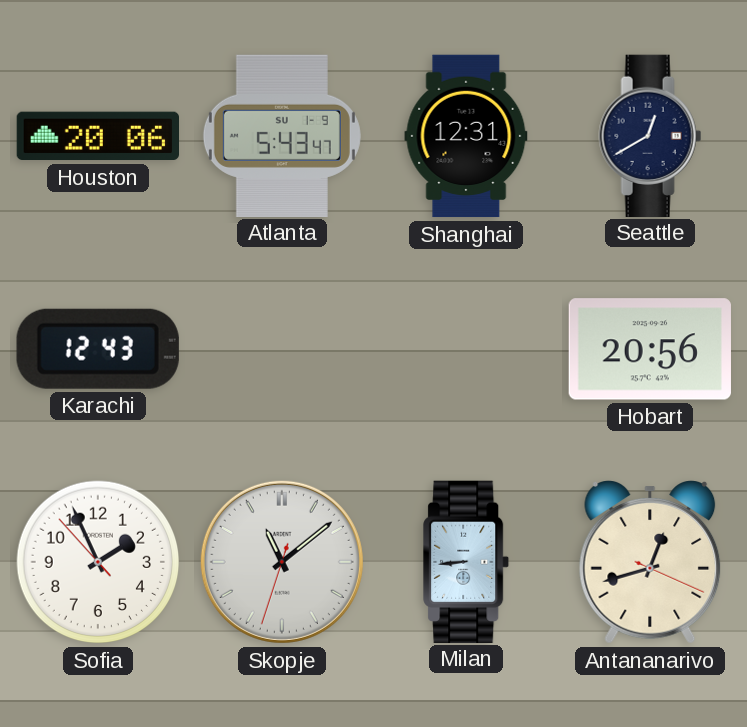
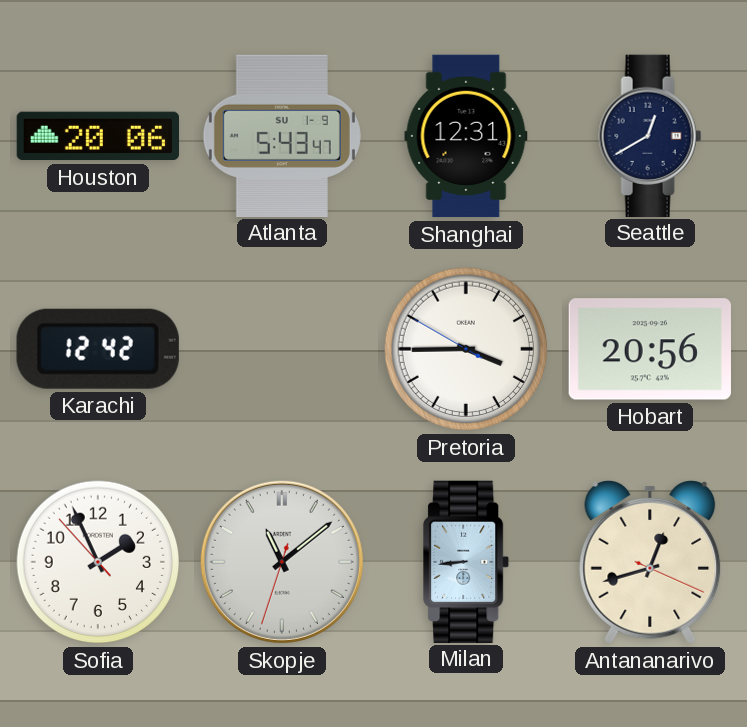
Karachi: 12:43 -> 12:42 (98, 349)
Pretoria: none -> 3:44 (466, 349)
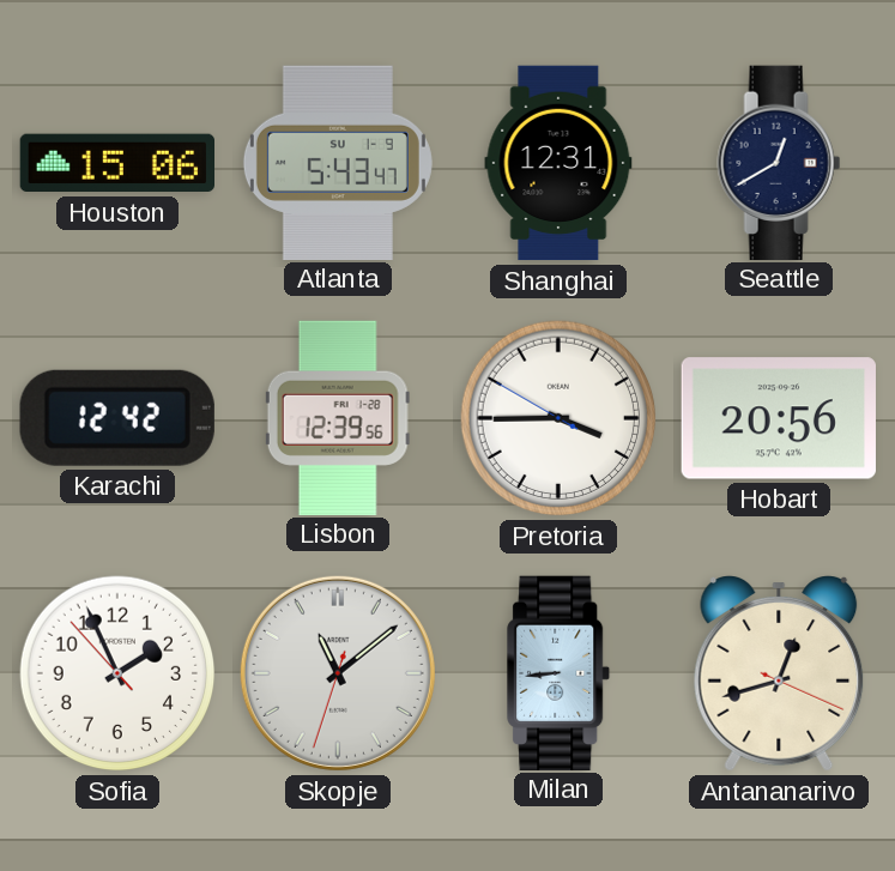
Houston: 20:06 -> 15:06 (116, 163)
Lisbon: none -> 12:39 (338, 417)
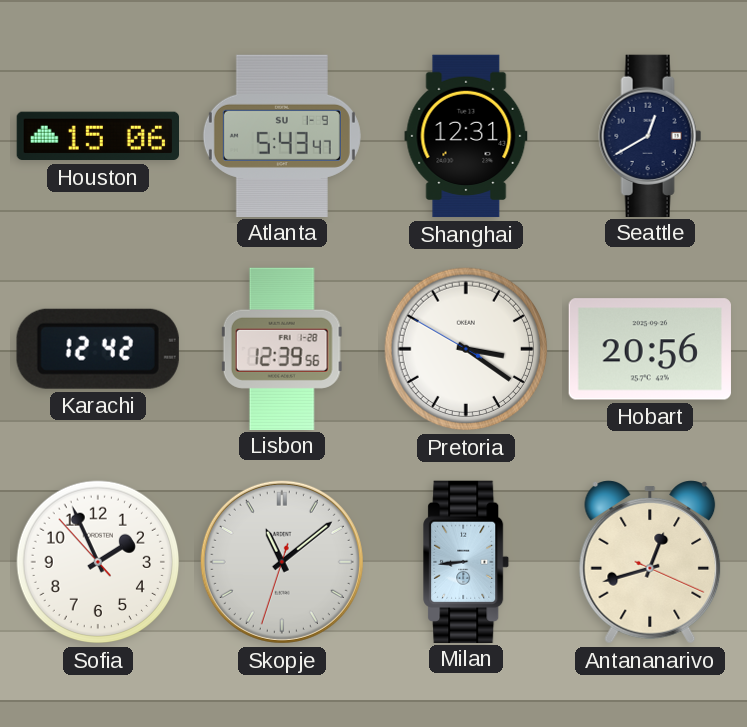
Pretoria: 3:44 -> 3:20 (466, 349)
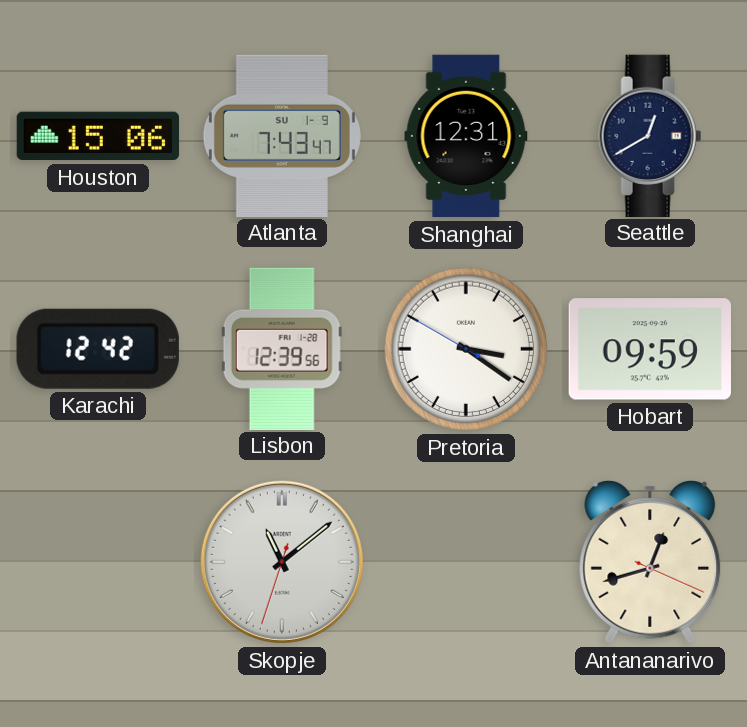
Atlanta: 5:43 -> 7:43 (282, 135)
Hobart: 20:56 -> 09:59 (650, 349)
Sofia: 1:55 -> none (98, 562)
Milan: 8:44 -> none (467, 561)
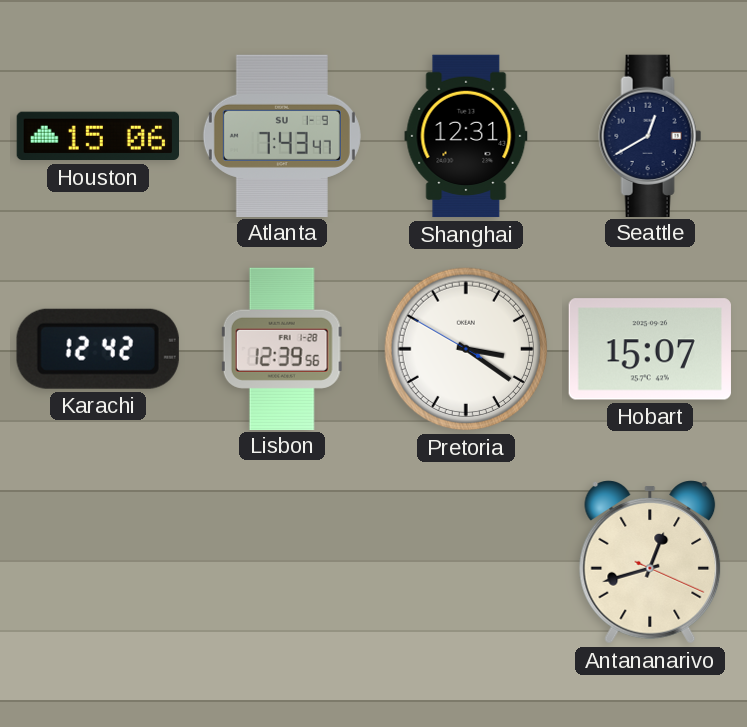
Hobart: 09:59 -> 15:07 (650, 349)
Skopje: 11:08 -> none (282, 562)
